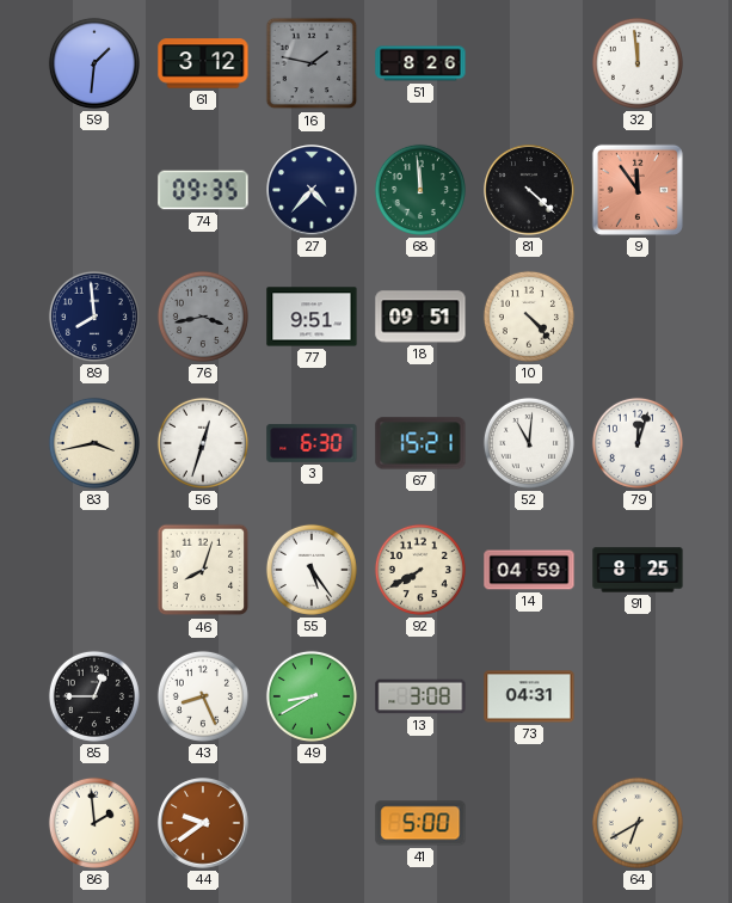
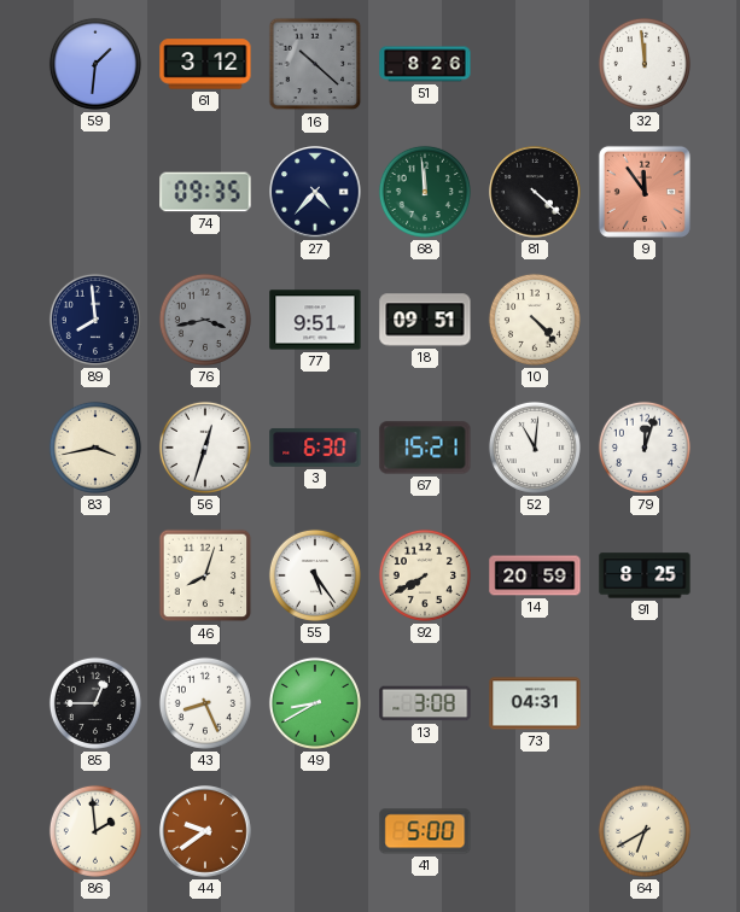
16: 1:47 -> 10:22 (315, 64)
14: 04:59 -> 20:59 (535, 575)
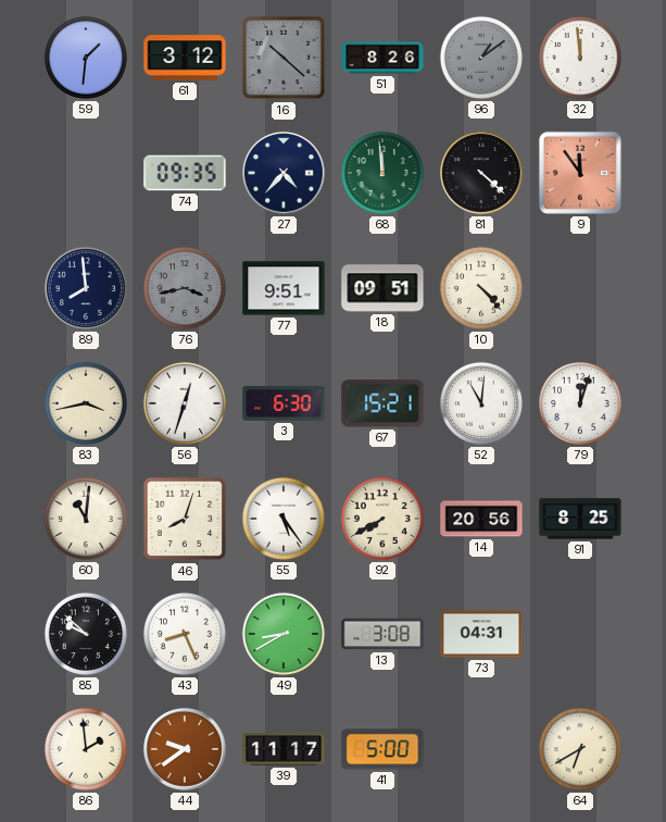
96: none -> 1:09 (481, 58)
60: none -> 11:01 (86, 519)
14: 20:59 -> 20:56 (481, 519)
85: 12:45 -> 9:52 (86, 634)
39: none -> 11:17 (284, 749)
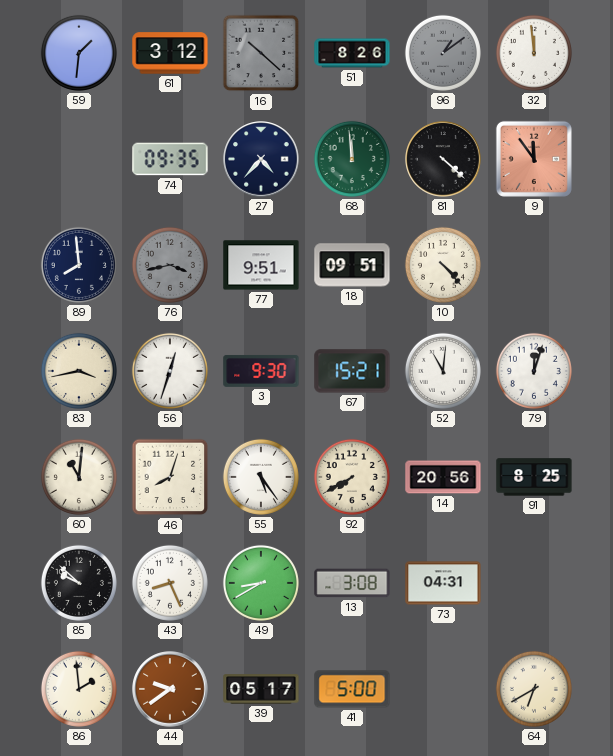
3: 6:30 -> 9:30 (261, 371)
39: 11:17 -> 05:17 (261, 689)
